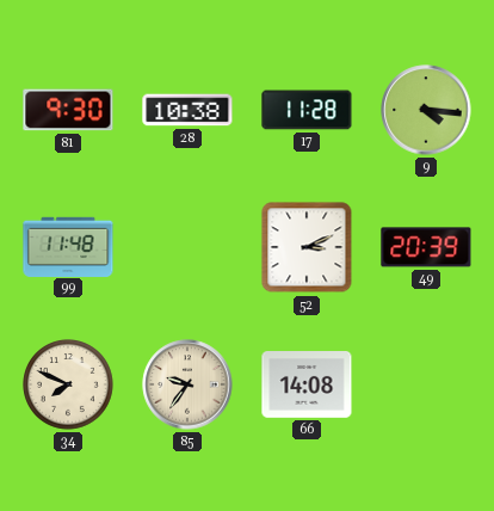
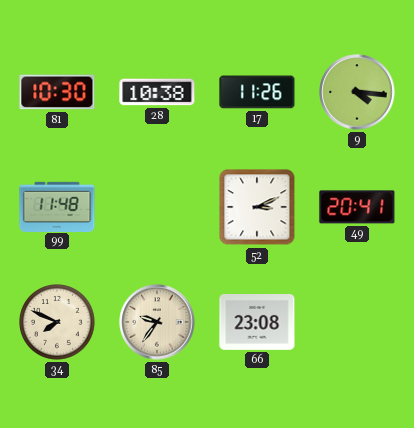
81: 9:30 -> 10:30 (57, 92)
17: 11:28 -> 11:26 (257, 92)
49: 20:39 -> 20:41 (357, 207)
66: 14:08 -> 23:08 (257, 323)
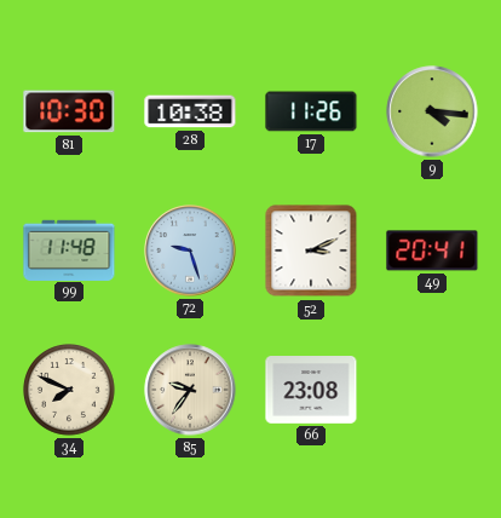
72: none -> 9:27 (190, 251)
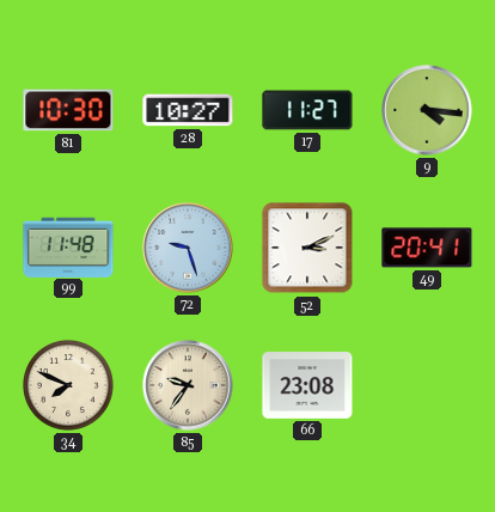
28: 10:38 -> 10:27 (188, 110)
17: 11:26 -> 11:27 (307, 110)
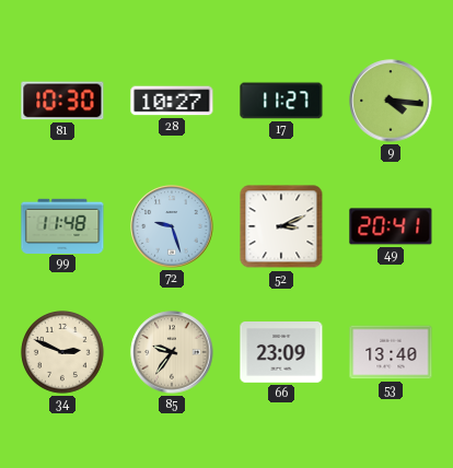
34: 7:49 -> 2:49 (63, 353)
66: 23:08 -> 23:09 (281, 353)
53: none -> 13:40 (391, 352)
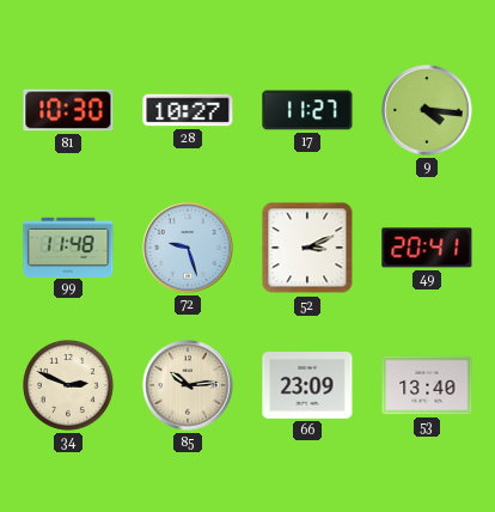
85: 9:36 -> 10:14 (188, 385)
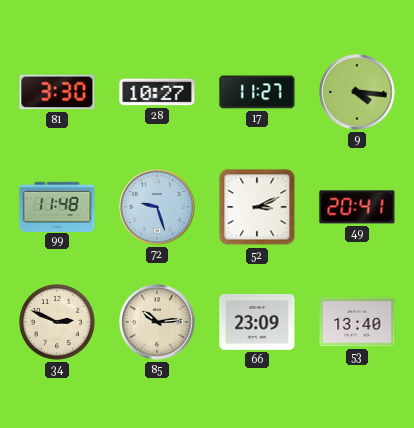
81: 10:30 -> 3:30 (57, 92)
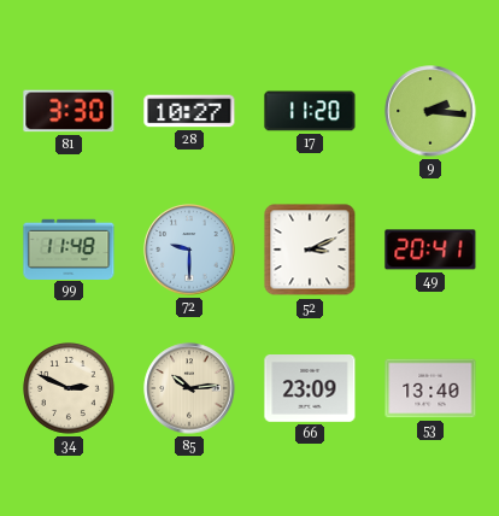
17: 11:27 -> 11:20 (310, 111)
9: 4:16 -> 2:16 (430, 111)
72: 9:27 -> 9:30 (189, 250)
